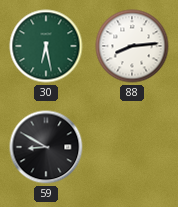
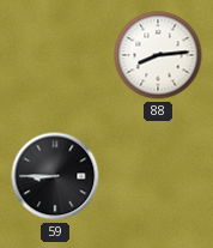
30: 6:28 -> none (46, 46)
59: 8:50 -> 8:45 (55, 176)
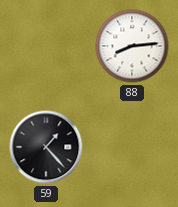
59: 8:45 -> 1:23 (46, 147)
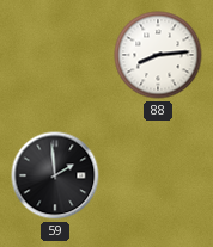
59: 1:23 -> 1:59 (55, 175)
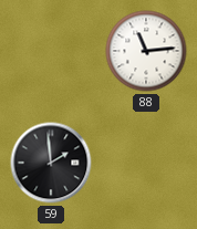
88: 8:14 -> 11:14 (146, 51)
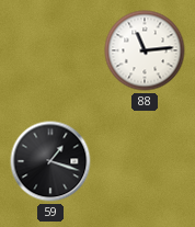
59: 1:59 -> 1:18 (50, 161)
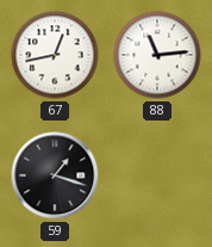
67: none -> 12:43 (55, 55)
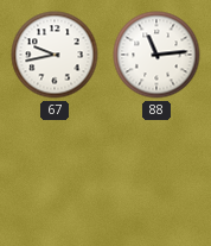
67: 12:43 -> 9:43 (55, 55)
59: 1:18 -> none (55, 175)
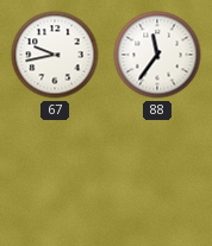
88: 11:14 -> 11:36 (157, 55)
